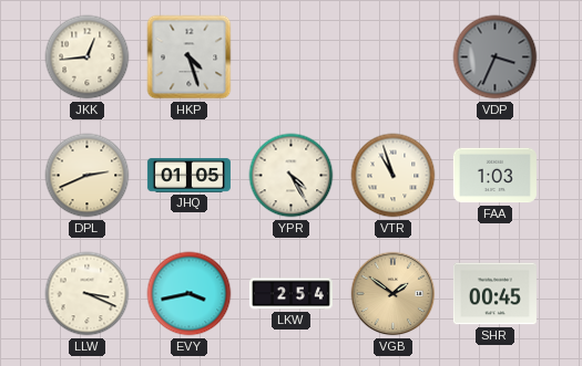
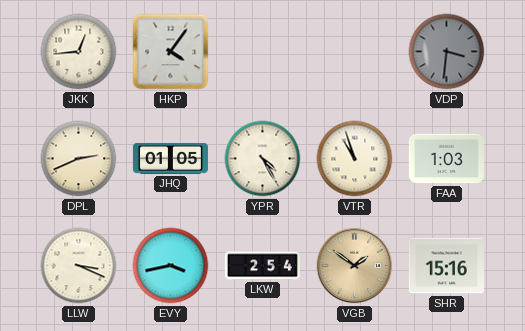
HKP: 4:27 -> 4:06 (171, 52)
VDP: 3:34 -> 3:31 (447, 52)
SHR: 00:45 -> 15:16 (446, 266)
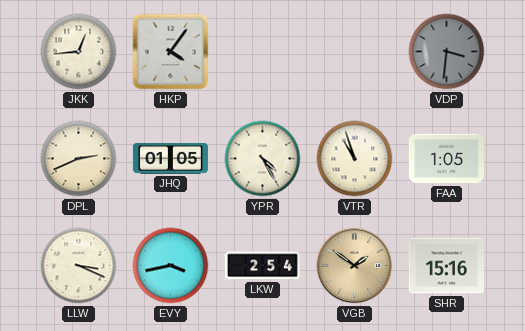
FAA: 1:03 -> 1:05 (446, 159)
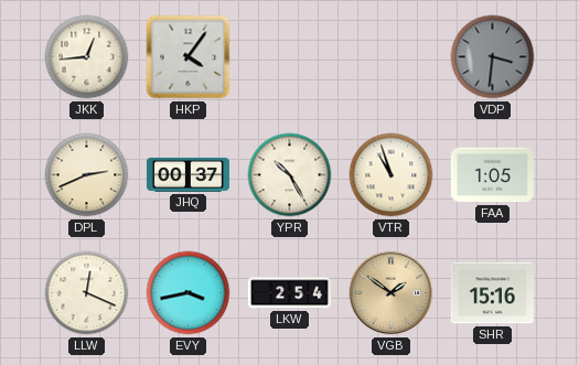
JHQ: 01:05 -> 00:37 (187, 174)
YPR: 4:25 -> 10:25 (290, 175)
LLW: 3:19 -> 12:19 (87, 293)
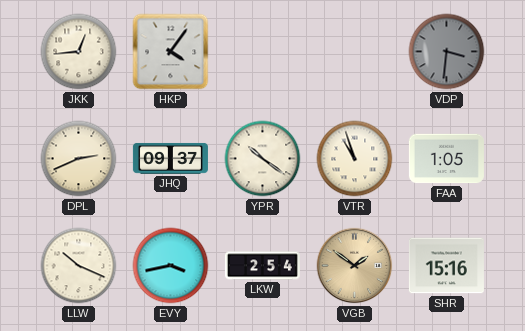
JHQ: 00:37 -> 09:37 (170, 158)
YPR: 10:25 -> 10:21 (263, 159)
LLW: 12:19 -> 10:19 (79, 266)
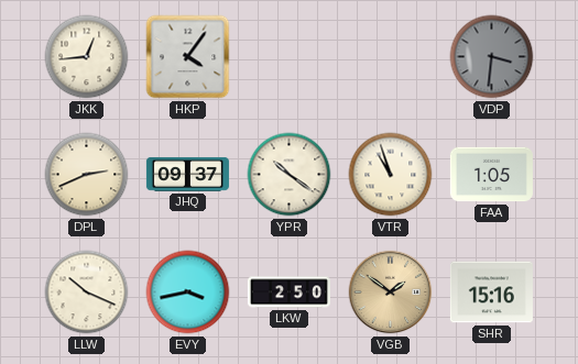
LKW: 2:54 -> 2:50 (288, 293)
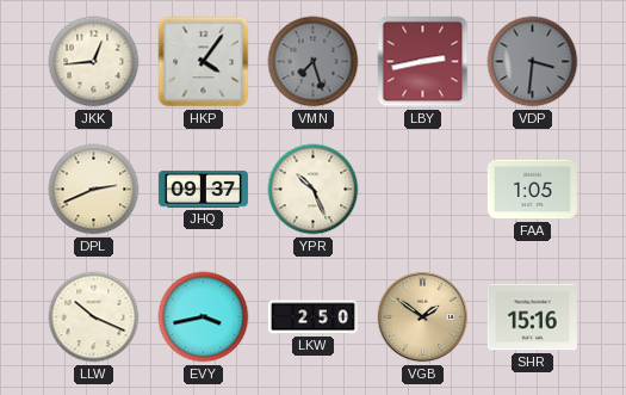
VMN: none -> 7:27 (314, 62)
LBY: none -> 2:43 (423, 62)
YPR: 10:21 -> 10:26 (314, 190)
VTR: 10:57 -> none (391, 175)
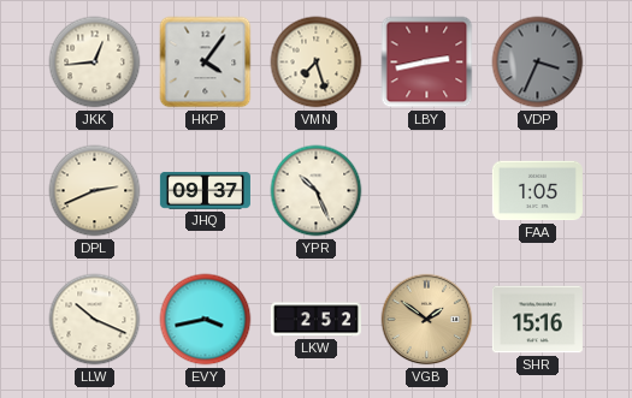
VMN dial: grey -> cream (317, 63)
VDP: 3:31 -> 3:34 (538, 63)
LKW: 2:50 -> 2:52 (315, 320)
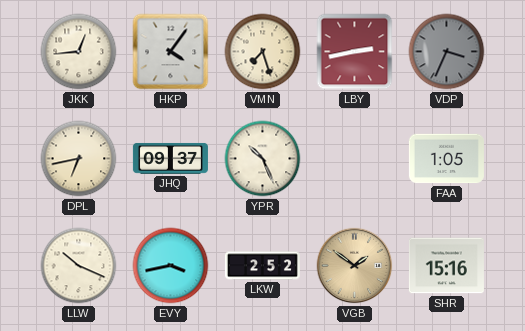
DPL: 2:41 -> 6:43 (79, 159)
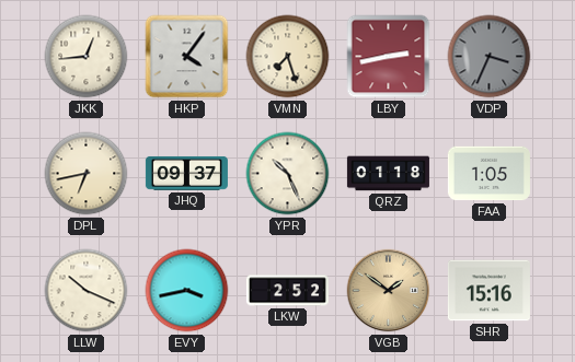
QRZ: none -> 01:18 (388, 174)
